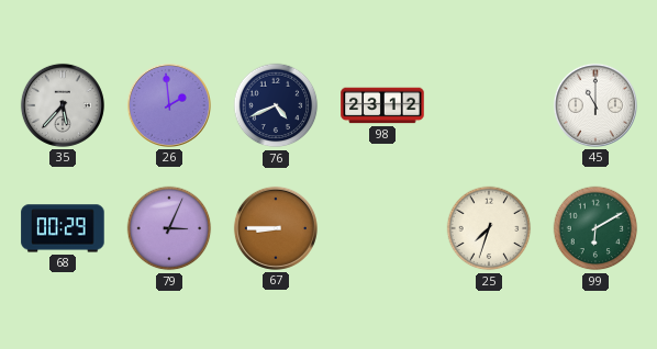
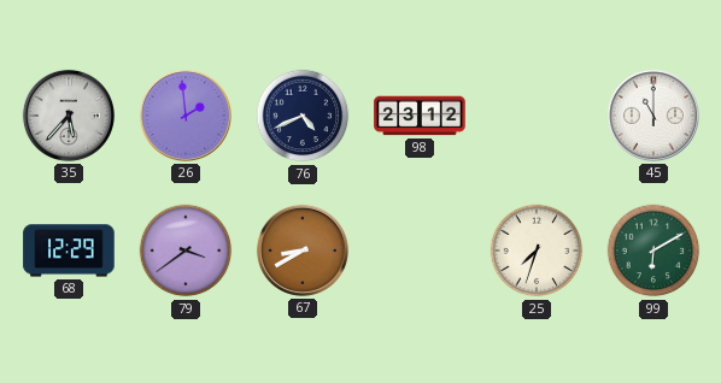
68: 00:29 -> 12:29 (69, 251)
79: 3:04 -> 3:39 (186, 251)
67: 8:45 -> 8:40 (303, 251)
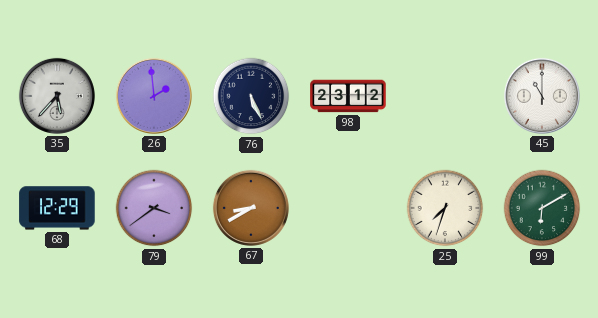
76: 4:41 -> 5:26 (251, 96)
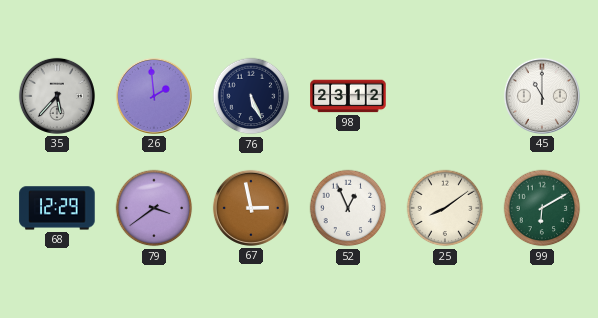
67: 8:40 -> 2:58 (251, 208)
52: none -> 12:56 (348, 208)
25: 7:33 -> 8:09 (445, 208)
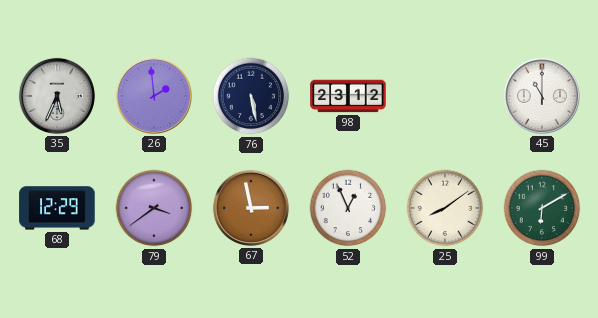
35: 5:37 -> 5:34 (57, 96)
76: 5:26 -> 5:28 (251, 96)
